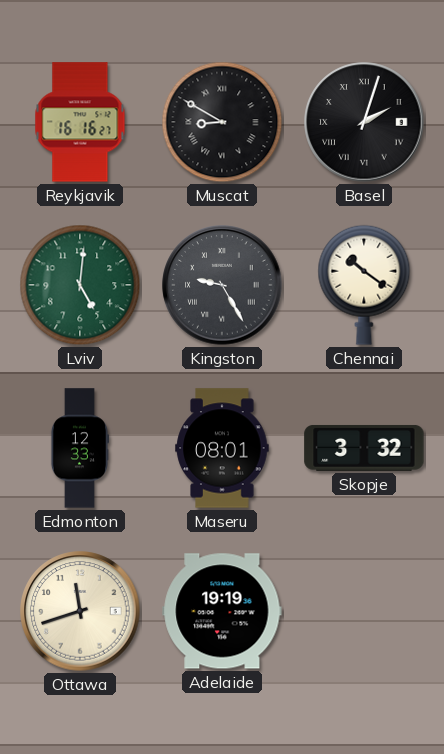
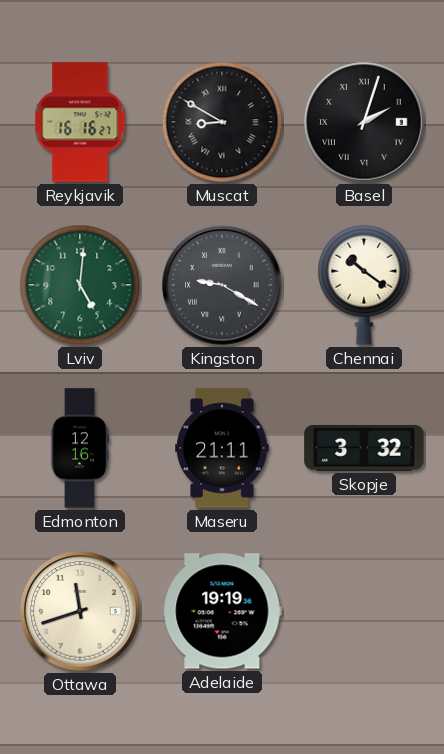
Kingston: 9:25 -> 9:20 (222, 285)
Edmonton: 12:33 -> 12:16 (79, 448)
Maseru: 08:01 -> 21:11 (222, 448)
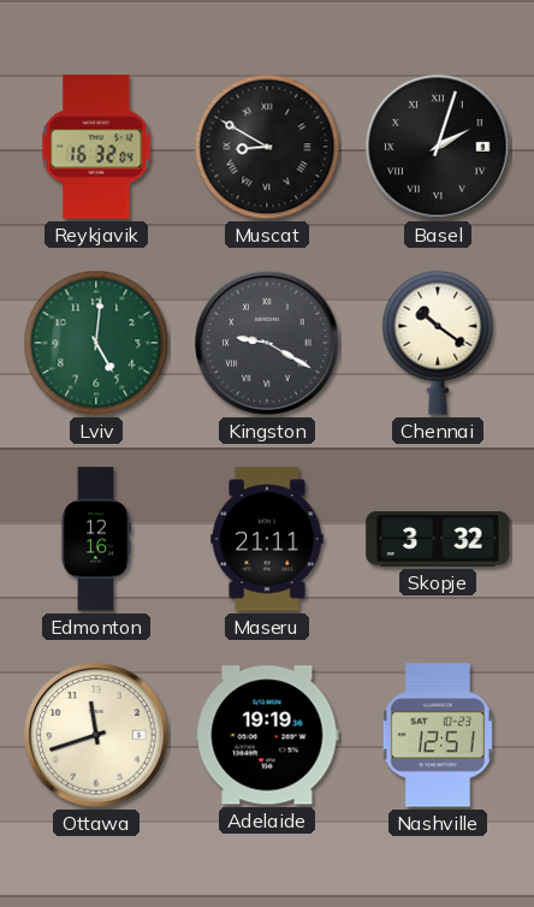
Reykjavik: 16:16 -> 16:32 (96, 147)
Nashville: none -> 12:51 (438, 735)
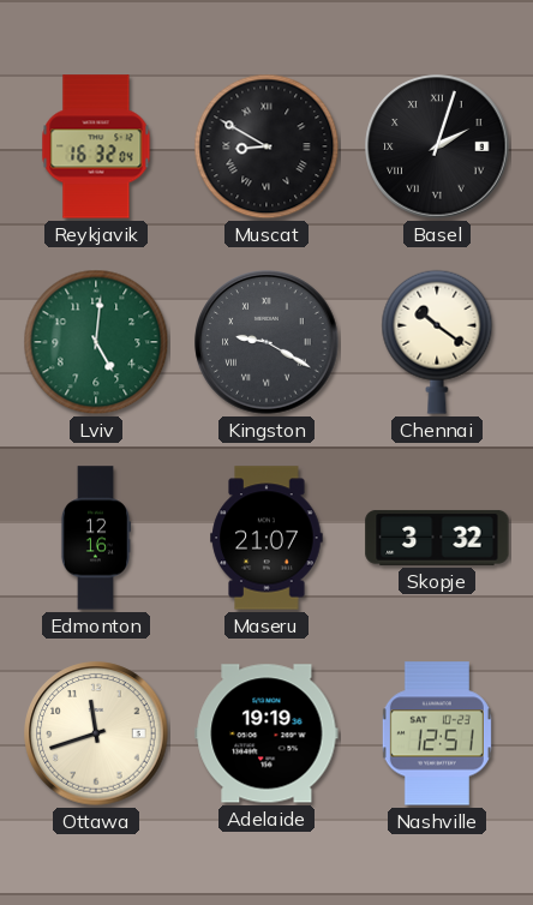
Maseru: 21:11 -> 21:07 (266, 538)
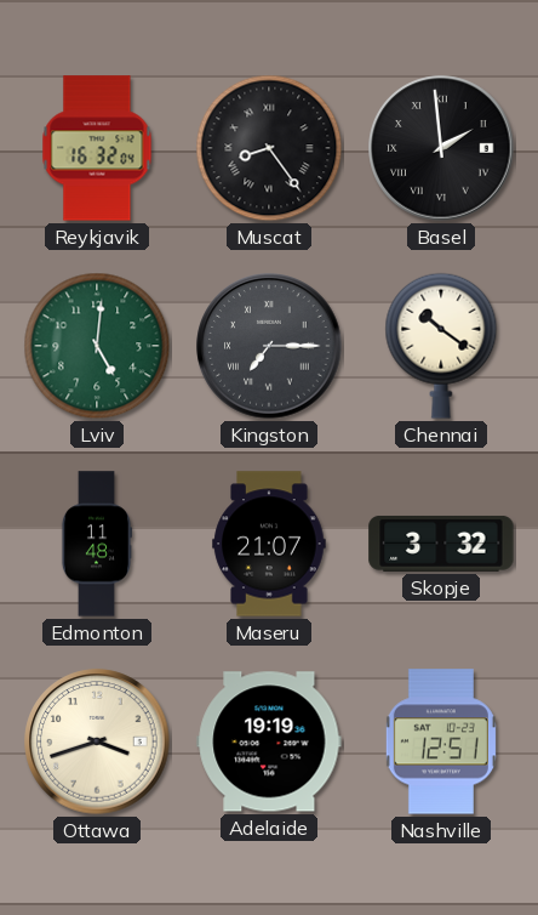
Muscat: 8:50 -> 8:24 (269, 148)
Basel: 2:03 -> 1:59 (441, 148)
Kingston: 9:20 -> 7:15 (269, 346)
Edmonton: 12:16 -> 11:48 (96, 544)
Ottawa: 11:42 -> 3:42 (97, 741)
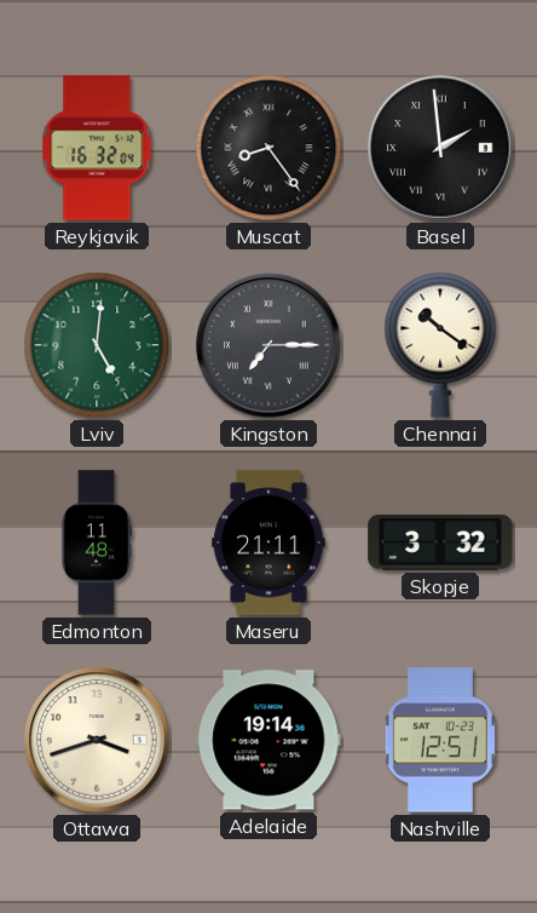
Maseru: 21:07 -> 21:11 (268, 542)
Adelaide: 19:19 -> 19:14 (268, 740)
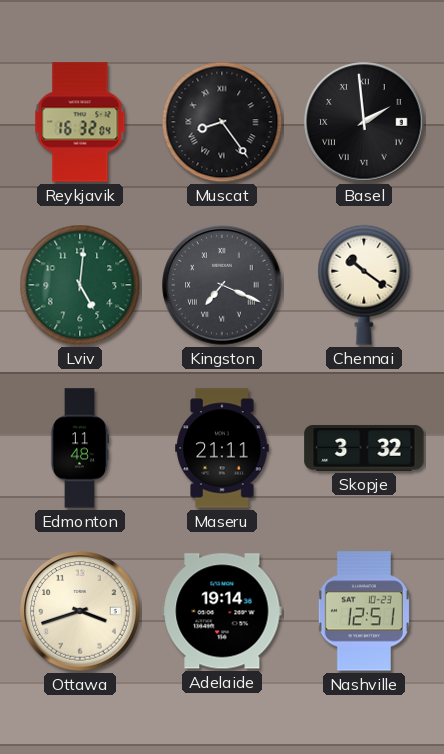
Kingston: 7:15 -> 7:19 (222, 285)
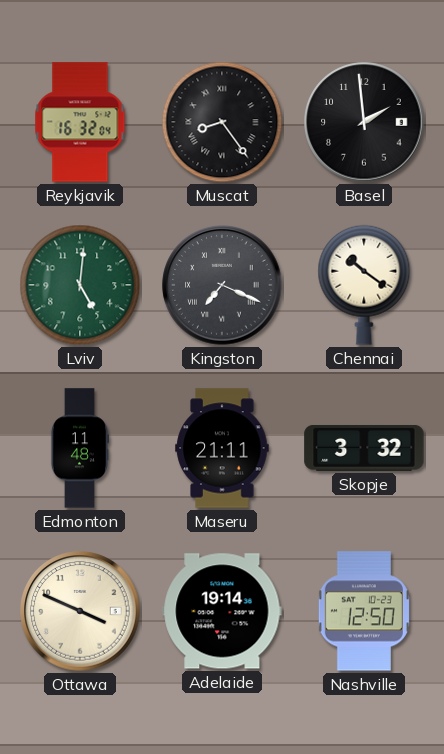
Basel numerals: Roman -> Arabic (364, 122)
Ottawa: 3:42 -> 3:49 (80, 611)
Nashville: 12:51 -> 12:50 (364, 611)
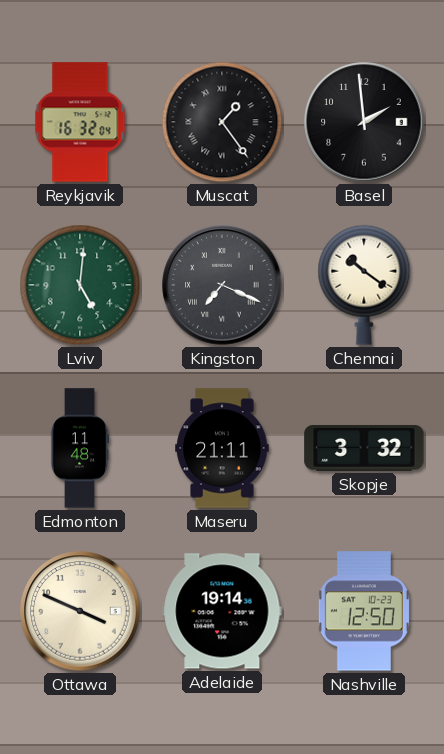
Muscat: 8:24 -> 1:24 (222, 122)
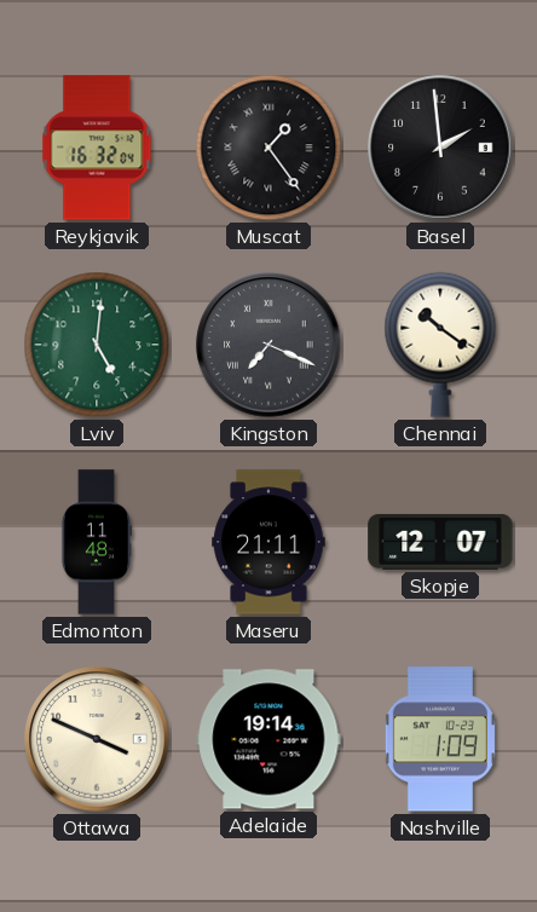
Skopje: 3:32 -> 12:07 (440, 542)
Nashville: 12:50 -> 1:09 (440, 739)
